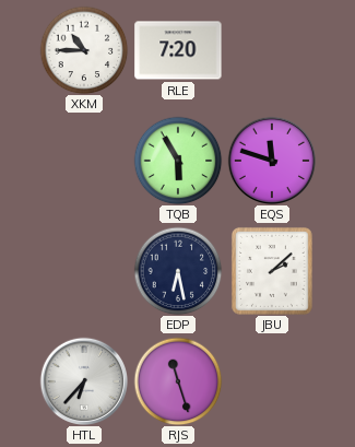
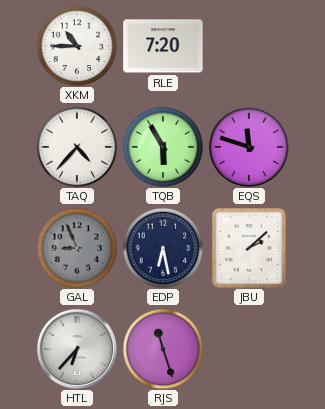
TAQ: none -> 4:37 (77, 147)
GAL: none -> 8:56 (77, 248)
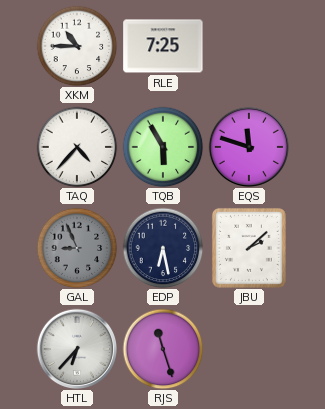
RLE: 7:20 -> 7:25 (163, 46)
